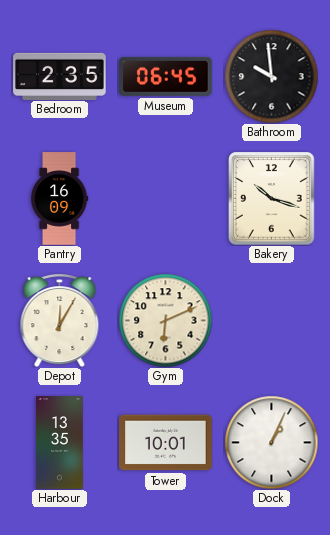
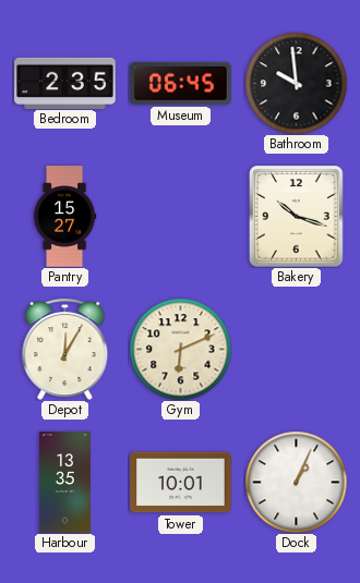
Pantry: 16:09 -> 15:27 (64, 217)
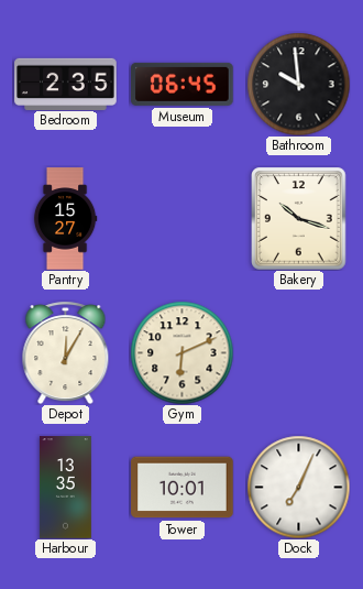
Dock: 1:04 -> 7:04 (298, 487)
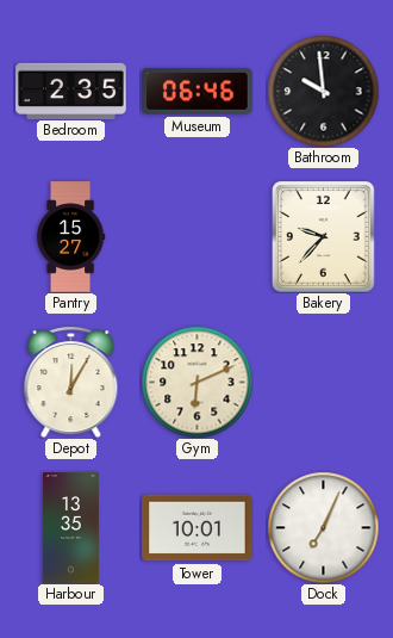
Museum: 06:45 -> 06:46 (198, 91)
Bakery: 10:18 -> 9:37 (324, 237)
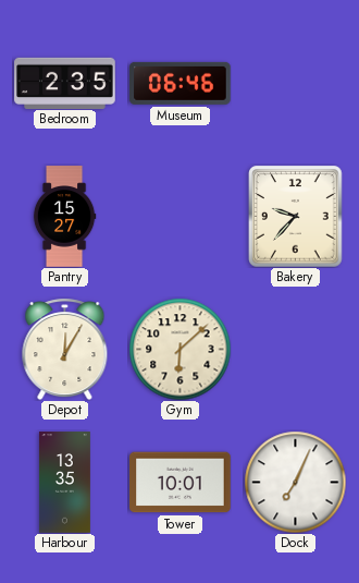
Bathroom: 9:59 -> none (323, 91)
Gym: 6:11 -> 6:08 (179, 349)
